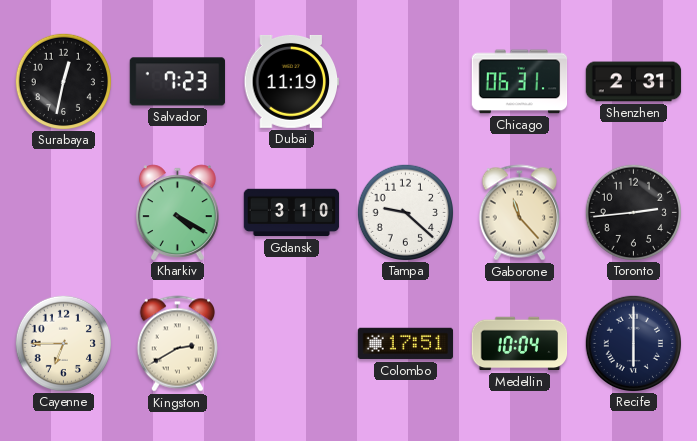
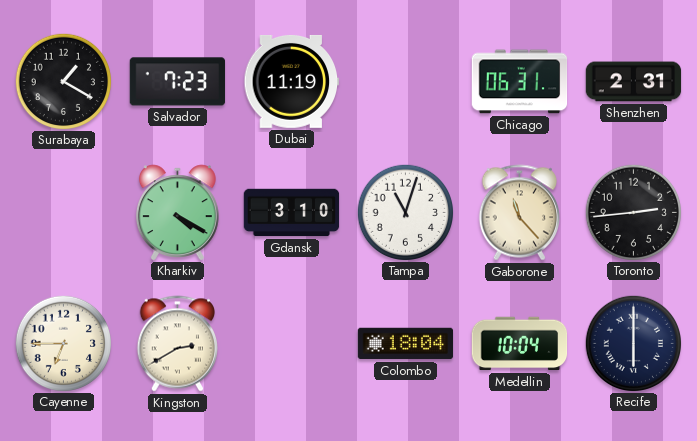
Surabaya: 12:32 -> 1:20 (63, 81)
Tampa: 9:22 -> 11:03 (405, 212)
Colombo: 17:51 -> 18:04 (406, 344)
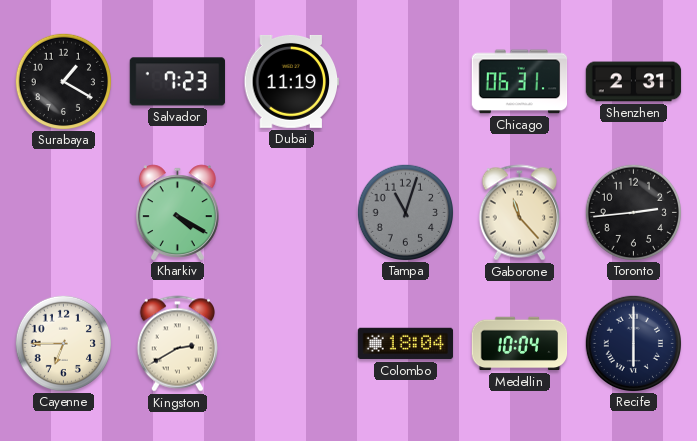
Gdansk: 3:10 -> none (292, 213)
Tampa dial: white -> grey (405, 212)
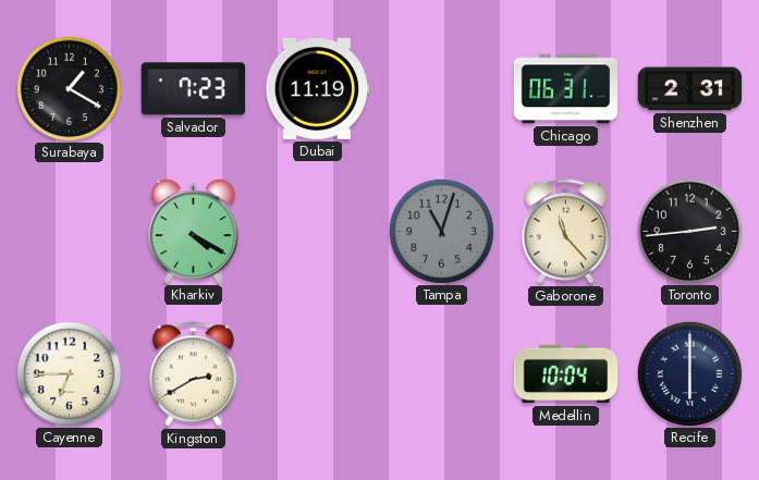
Colombo: 18:04 -> none (406, 344)
